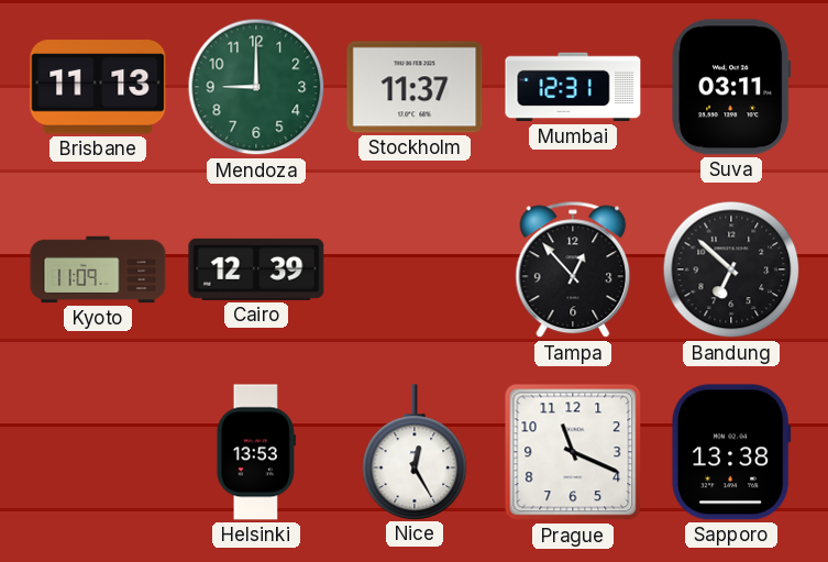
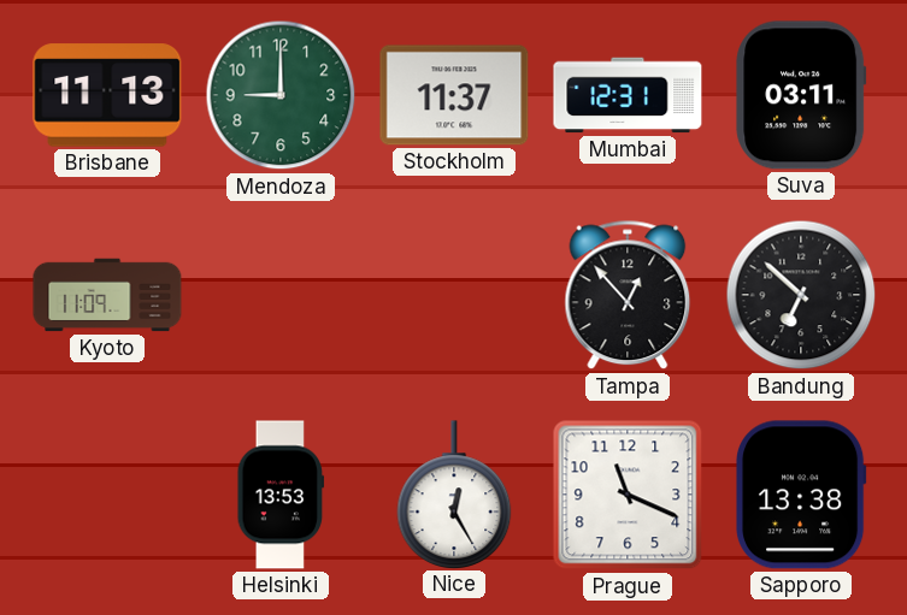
Cairo: 12:39 -> none (256, 269)
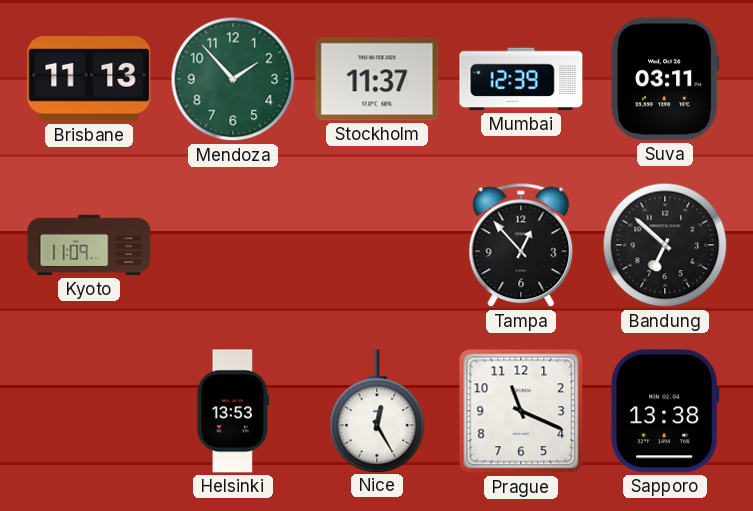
Mendoza: 9:00 -> 1:53 (233, 79)
Mumbai: 12:31 -> 12:39 (521, 79)
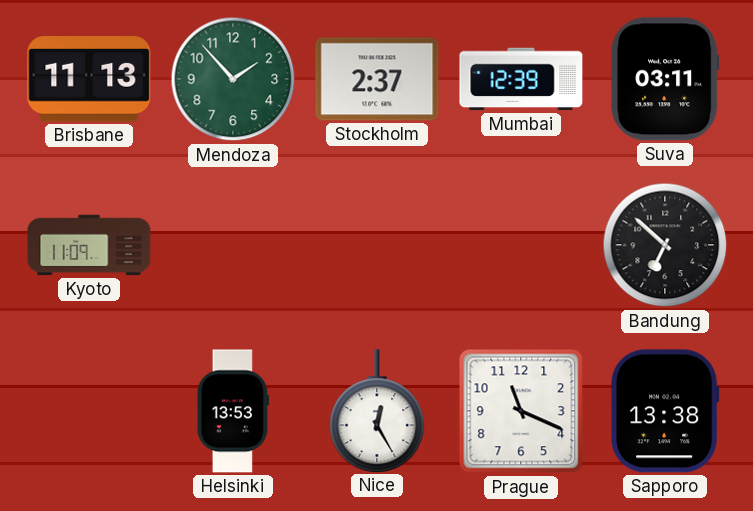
Stockholm: 11:37 -> 2:37 (377, 79)
Tampa: 12:53 -> none (521, 245)
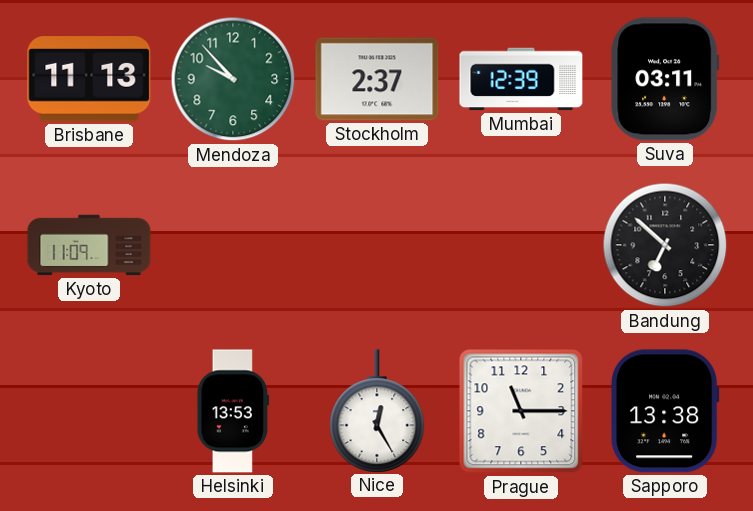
Mendoza: 1:53 -> 9:53 (233, 79)
Prague: 11:19 -> 11:15 (521, 411)
